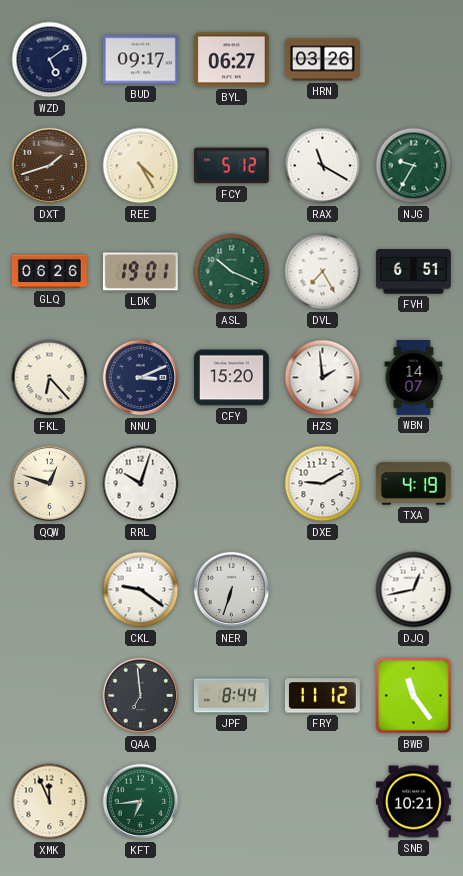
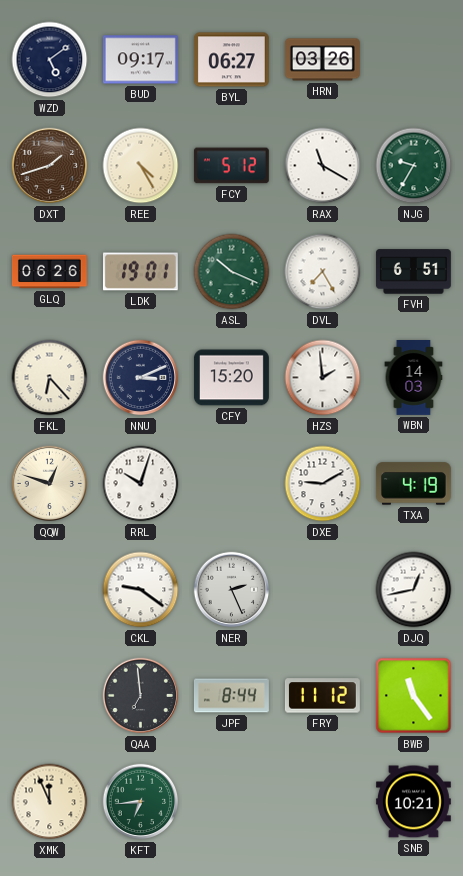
WBN: 14:07 -> 14:03 (414, 378)
NER: 6:33 -> 2:26 (232, 590)
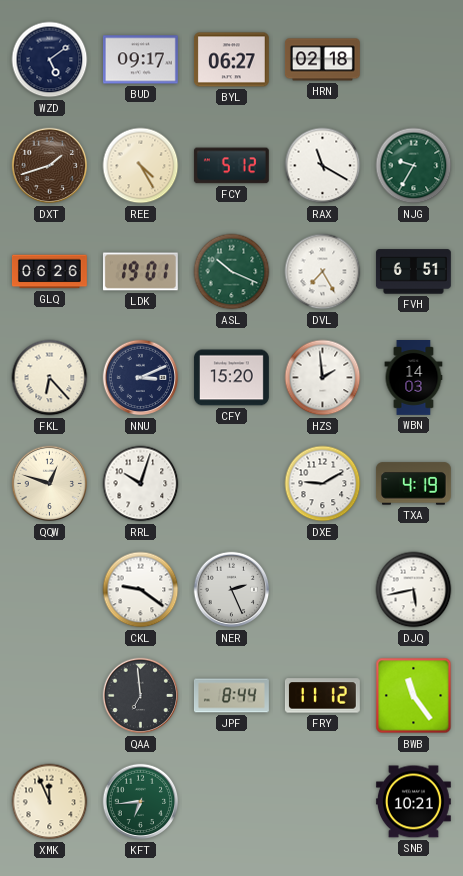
HRN: 03:26 -> 02:18 (322, 60)
DJQ: 12:43 -> 5:43 (414, 590)
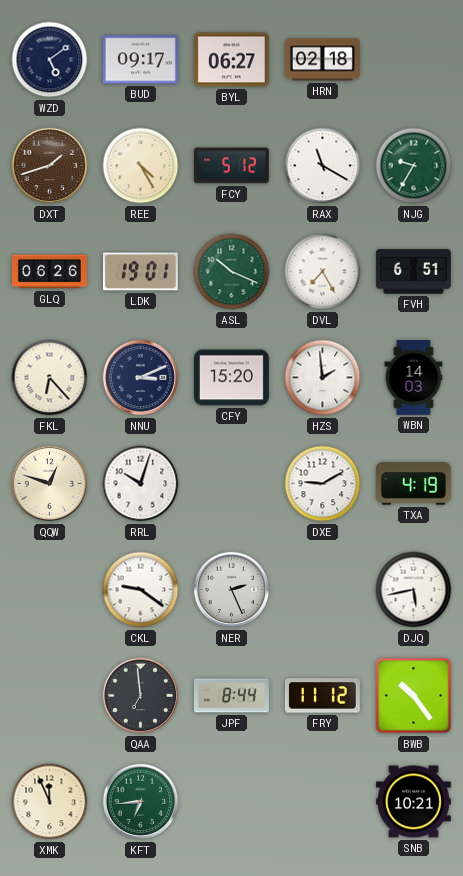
BWB: 11:24 -> 10:24 (414, 696)
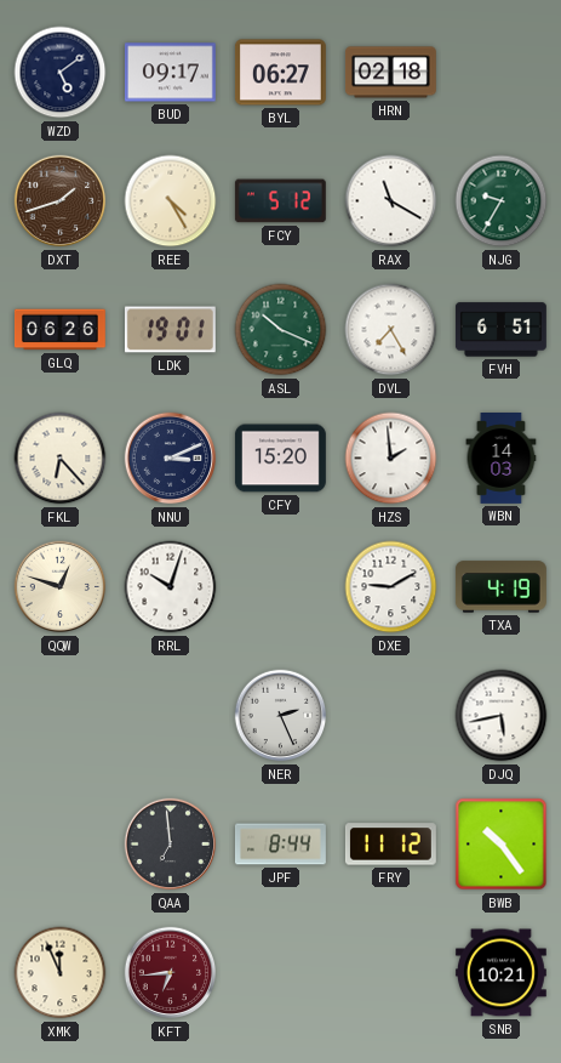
CKL: 9:21 -> none (141, 590)
KFT dial: green -> burgundy (171, 973)
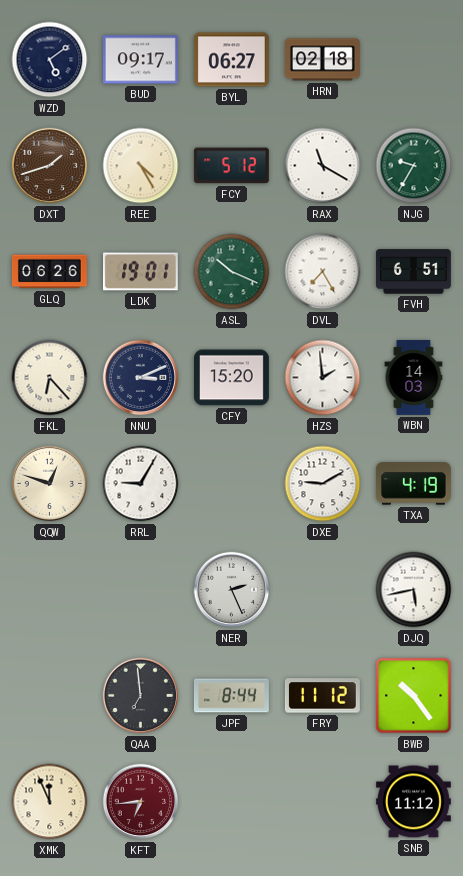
RRL: 10:03 -> 9:05 (141, 484)
SNB: 10:21 -> 11:12 (413, 802)
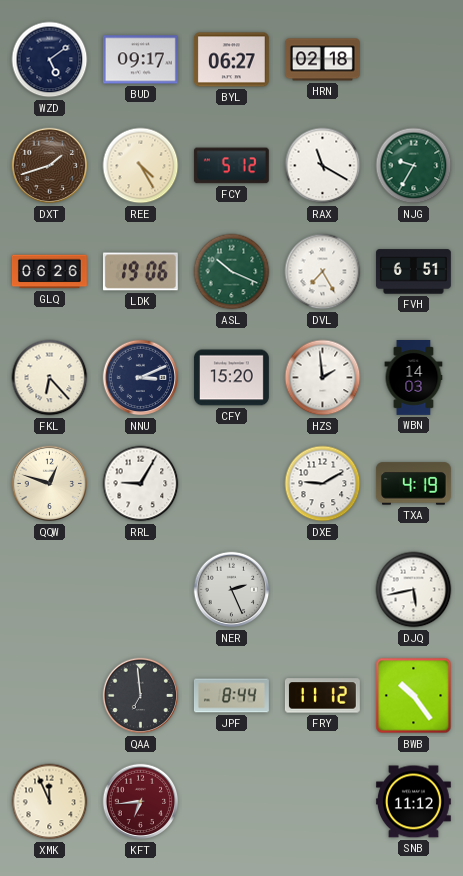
LDK: 19:01 -> 19:06 (140, 272)
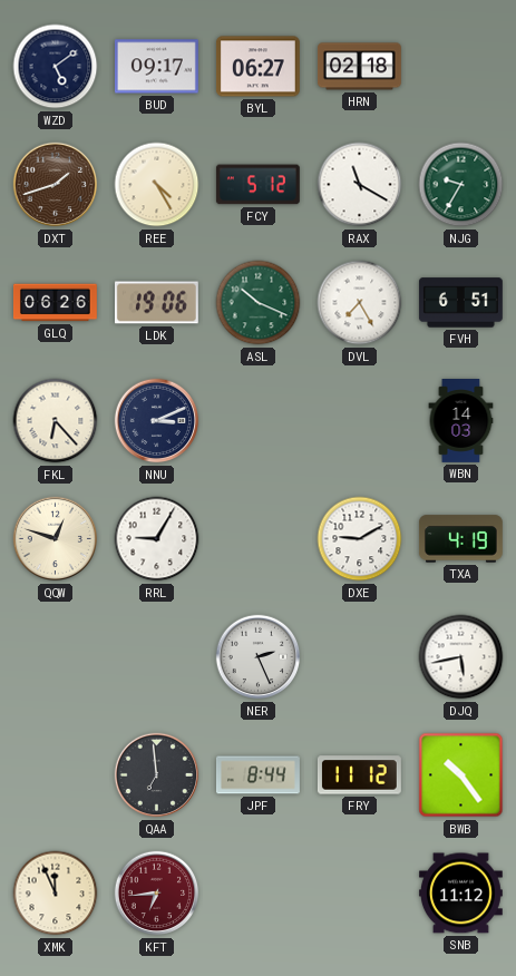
CFY: 15:20 -> none (231, 378)
HZS: 1:59 -> none (323, 378)
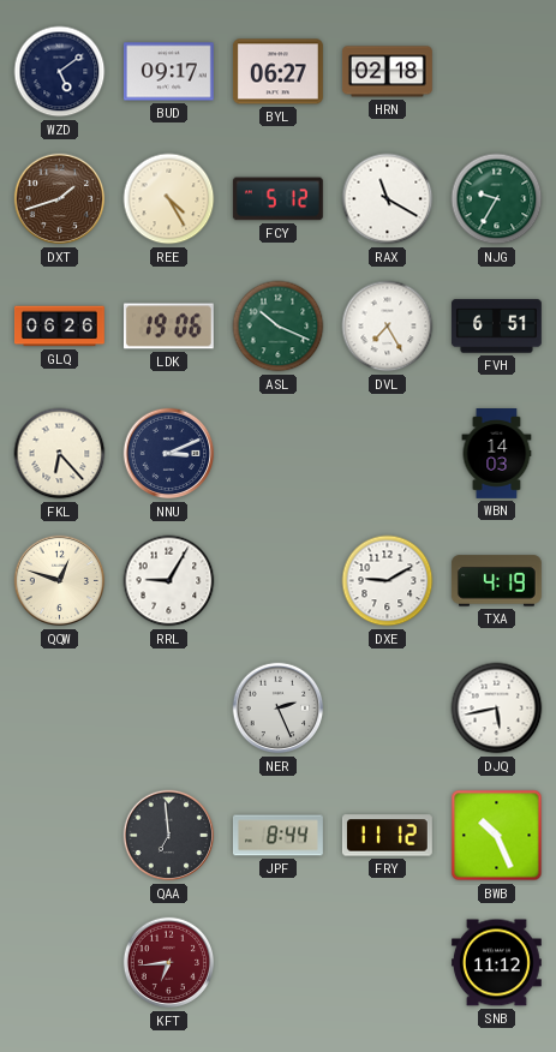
BWB: 10:24 -> 10:26 (497, 836)
XMK: 11:56 -> none (56, 894)
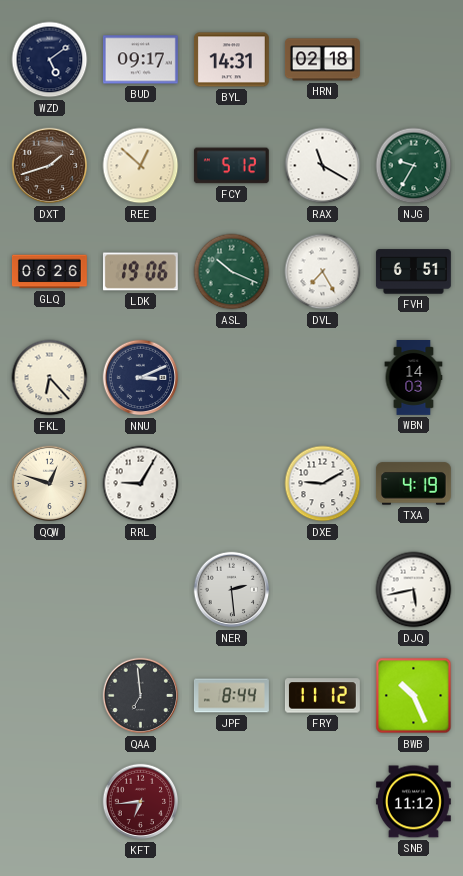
BYL: 06:27 -> 14:31 (231, 60)
REE: 4:25 -> 12:52 (141, 166)
NER: 2:26 -> 2:29 (232, 590)
